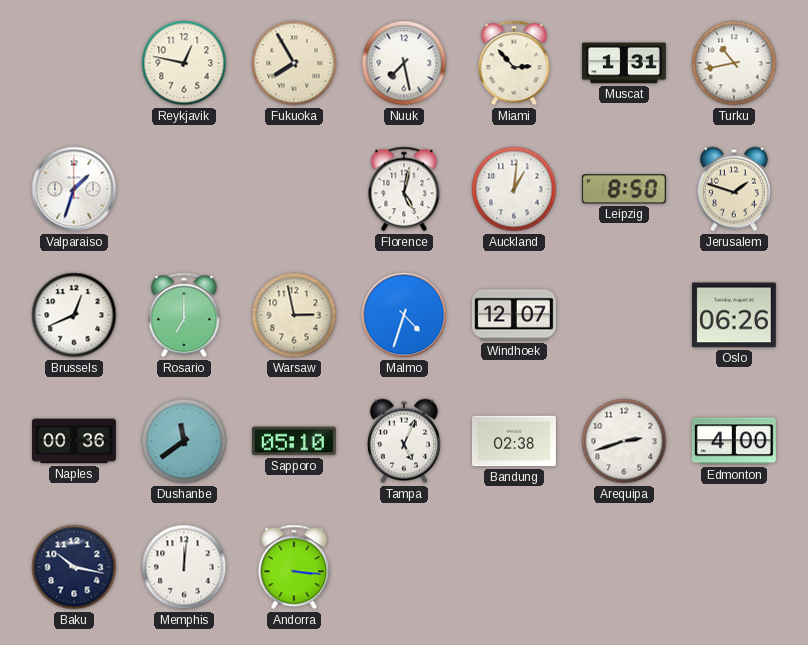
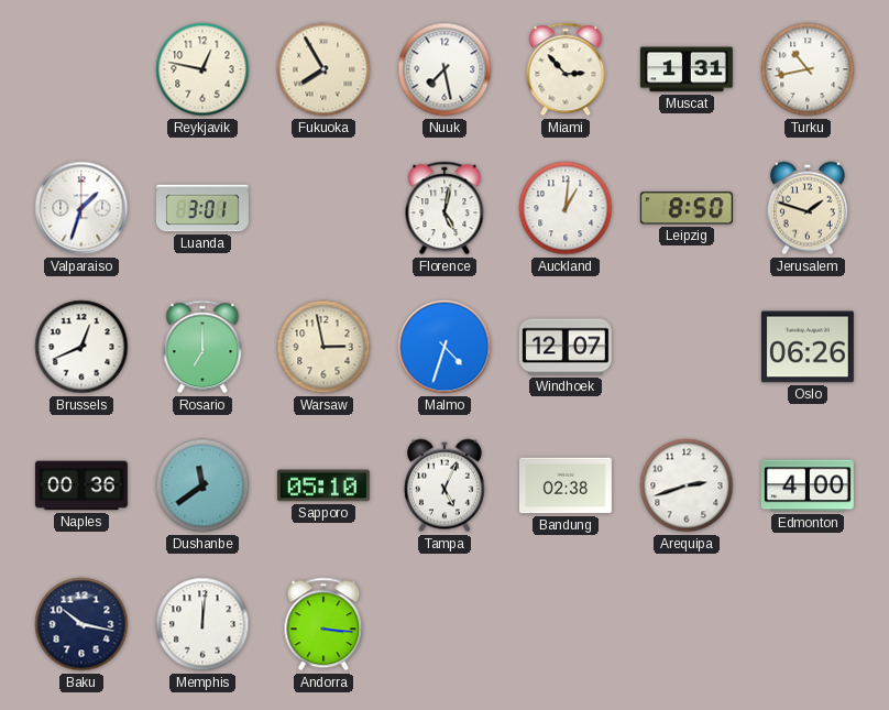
Luanda: none -> 3:01 (202, 208)
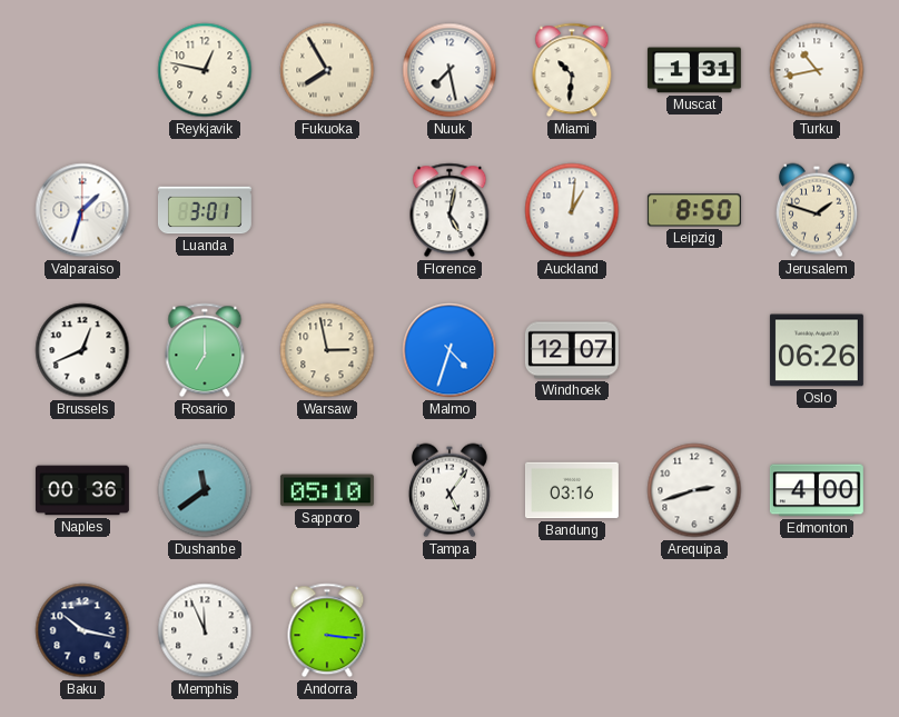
Miami: 2:53 -> 10:31 (572, 70)
Tampa: 5:04 -> 5:06 (449, 490)
Bandung: 02:38 -> 03:16 (572, 490)
Memphis: 12:01 -> 11:56 (205, 630)
